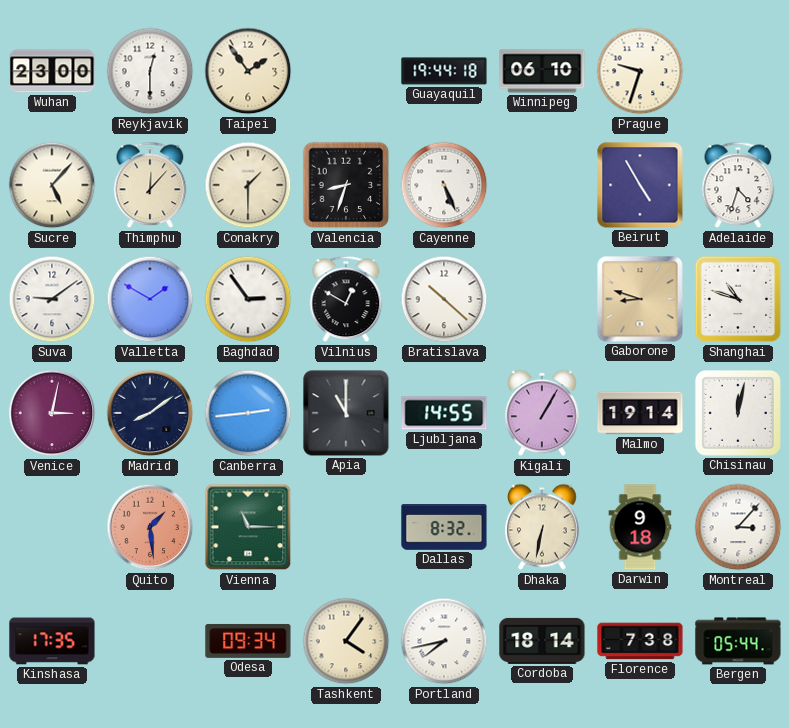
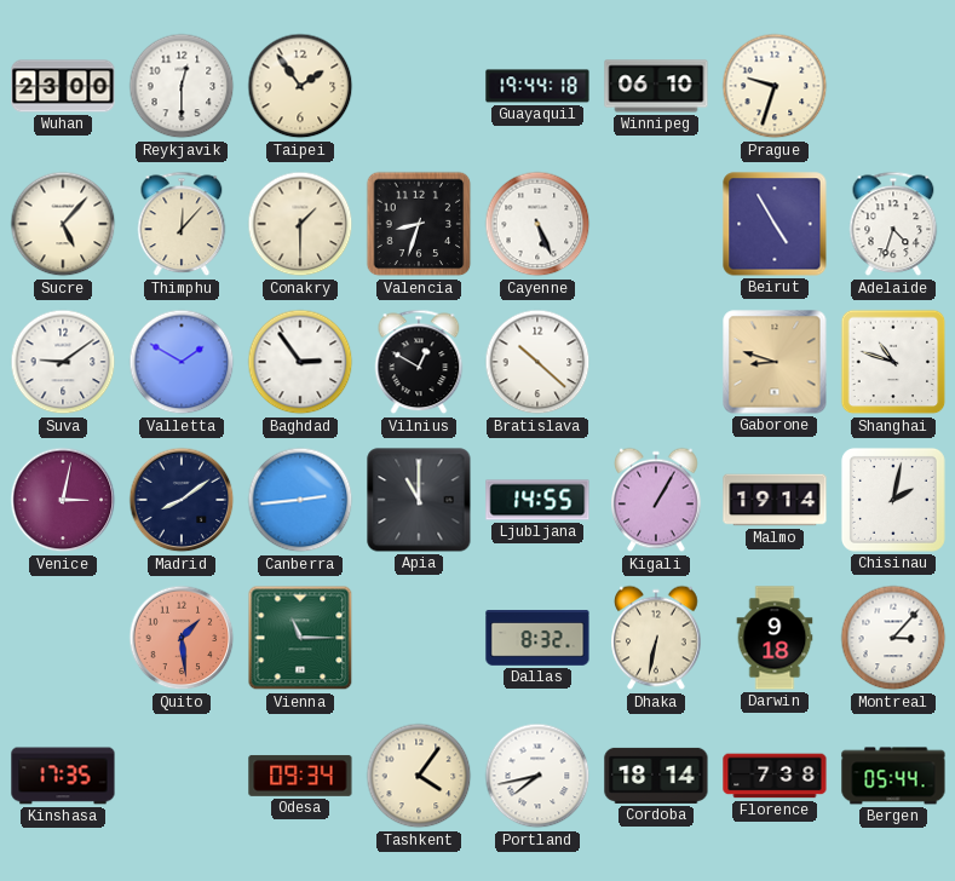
Chisinau: 12:02 -> 2:02 (893, 500)
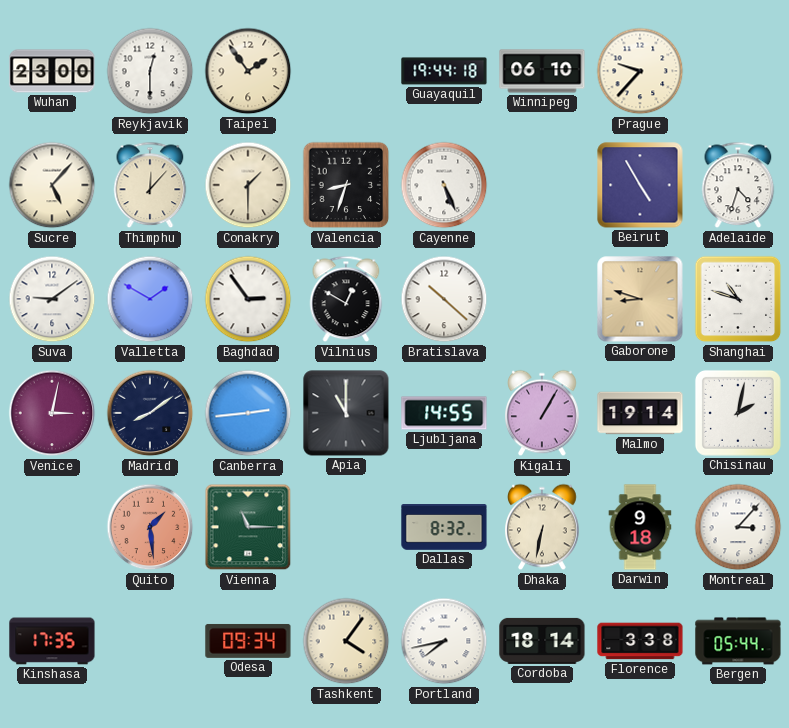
Prague: 9:33 -> 9:37 (640, 71)
Florence: 7:38 -> 3:38 (640, 641)
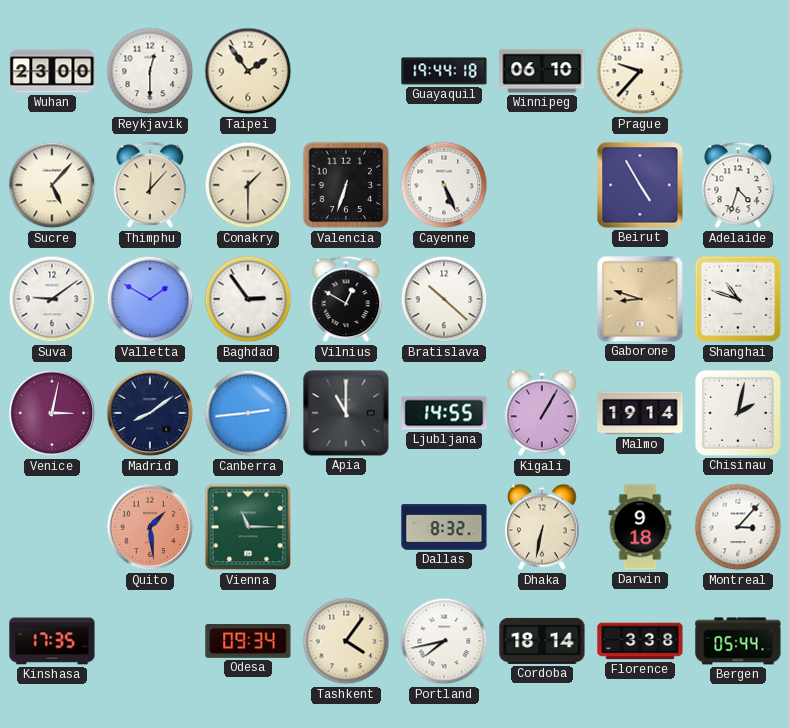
Valencia: 8:33 -> 6:33 (346, 185)
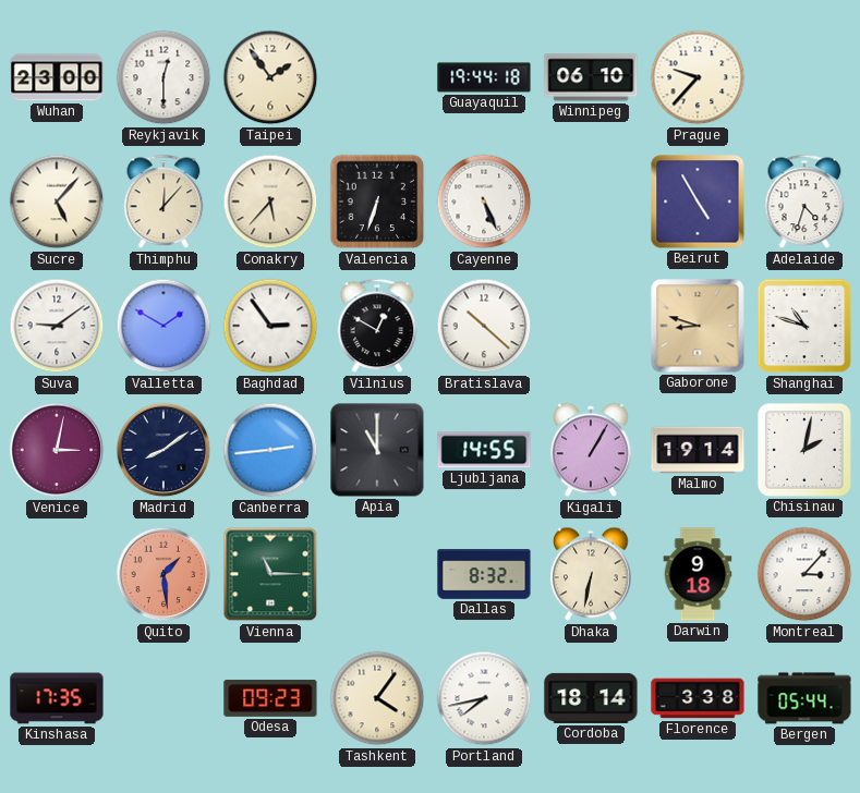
Conakry: 1:30 -> 5:37 (270, 202)
Odesa: 09:34 -> 09:23 (270, 698)
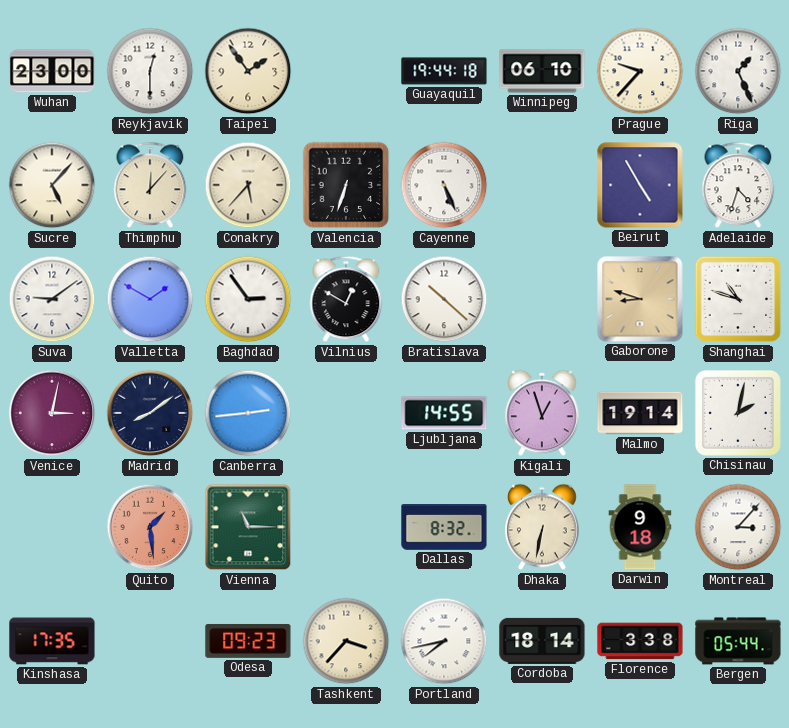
Riga: none -> 1:26 (738, 71)
Apia: 11:00 -> none (377, 450)
Kigali: 1:05 -> 12:57 (542, 413)
Tashkent: 4:06 -> 3:37 (346, 641)
